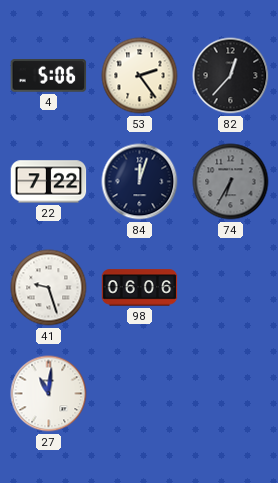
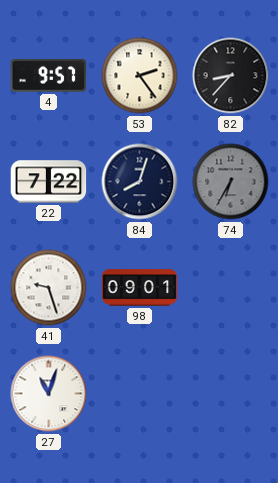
4: 5:06 -> 9:57 (49, 76)
82: 12:37 -> 8:37 (231, 76)
84: 12:03 -> 8:03 (140, 182)
98: 06:06 -> 09:01 (140, 288)
27: 11:01 -> 11:03 (49, 394)
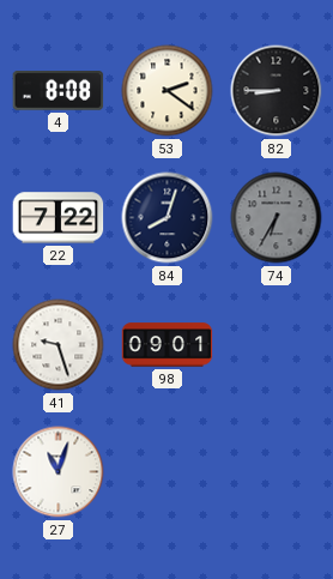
4: 9:57 -> 8:08 (59, 91)
53: 2:24 -> 2:21 (168, 91)
82: 8:37 -> 8:45 (277, 91)
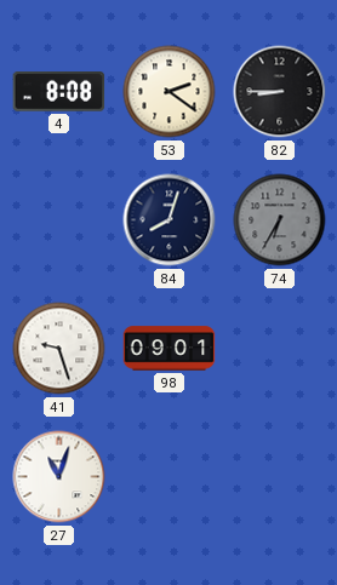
22: 7:22 -> none (59, 218)
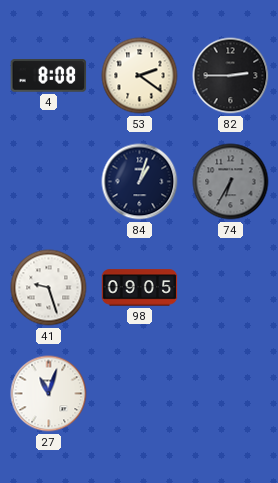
82: 8:45 -> 2:45 (231, 76)
84: 8:03 -> 1:03 (140, 182)
98: 09:01 -> 09:05 (140, 288)
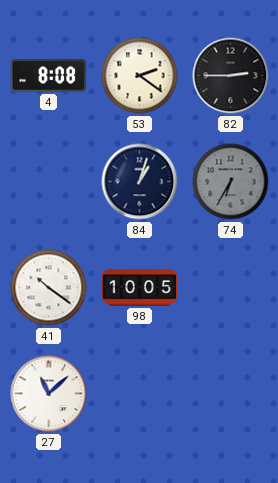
41: 9:27 -> 10:21 (49, 288)
98: 09:05 -> 10:05 (140, 288)
27: 11:03 -> 11:08 (49, 394)
